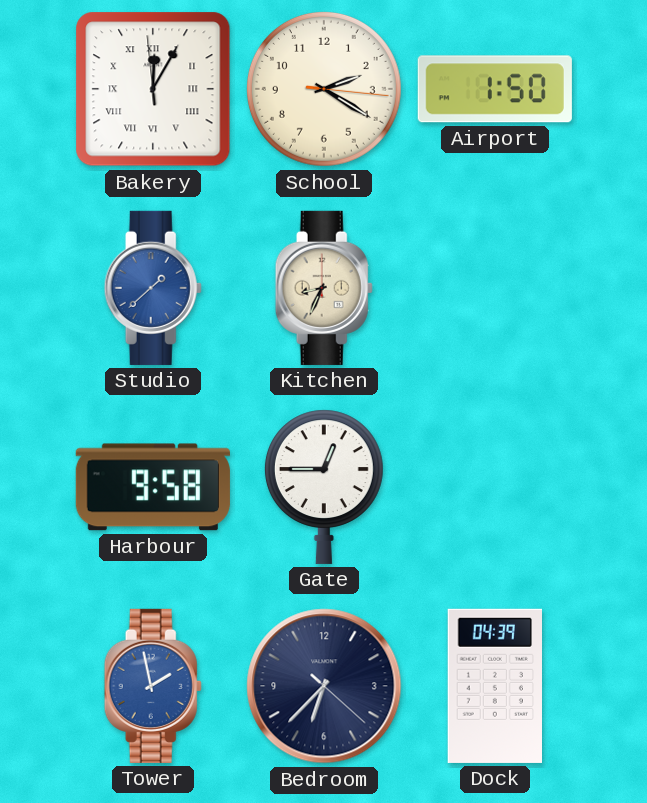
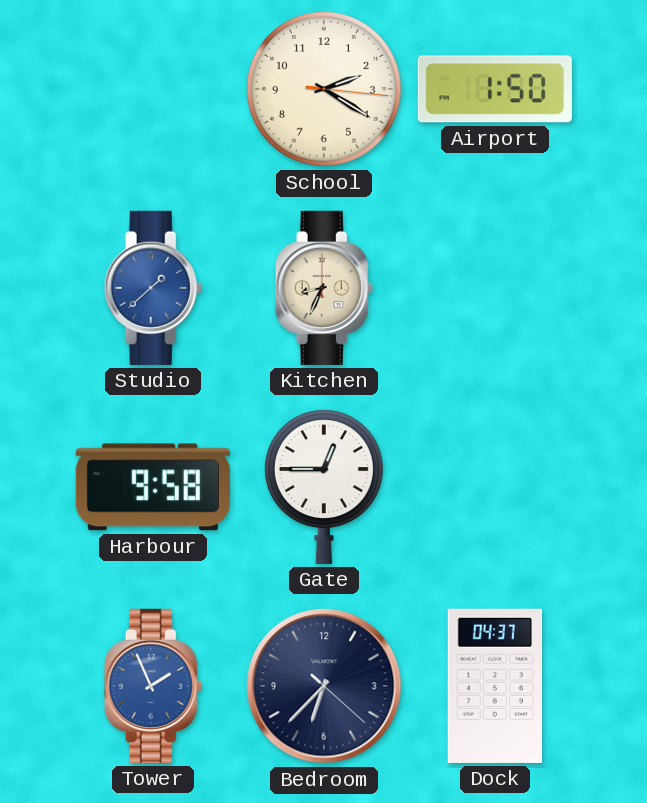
Bakery: 12:04 -> none (153, 89)
Tower: 1:58 -> 1:56 (153, 686)
Dock: 04:39 -> 04:37 (494, 686)
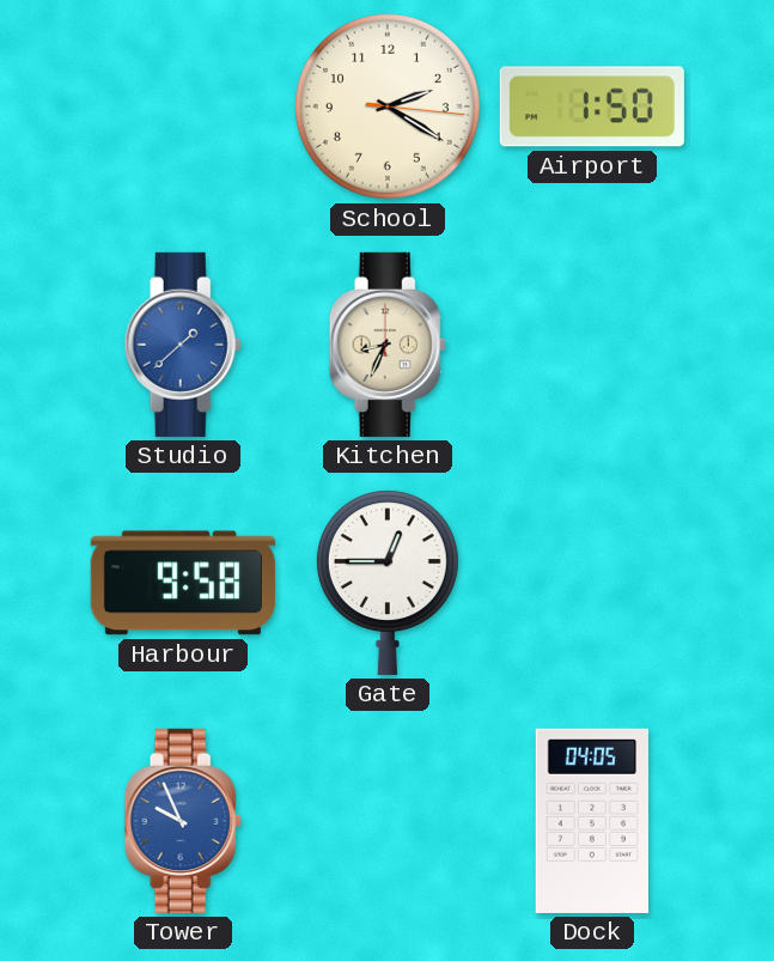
Tower: 1:56 -> 9:56 (183, 821)
Bedroom: 6:37 -> none (324, 686)
Dock: 04:37 -> 04:05 (591, 821)
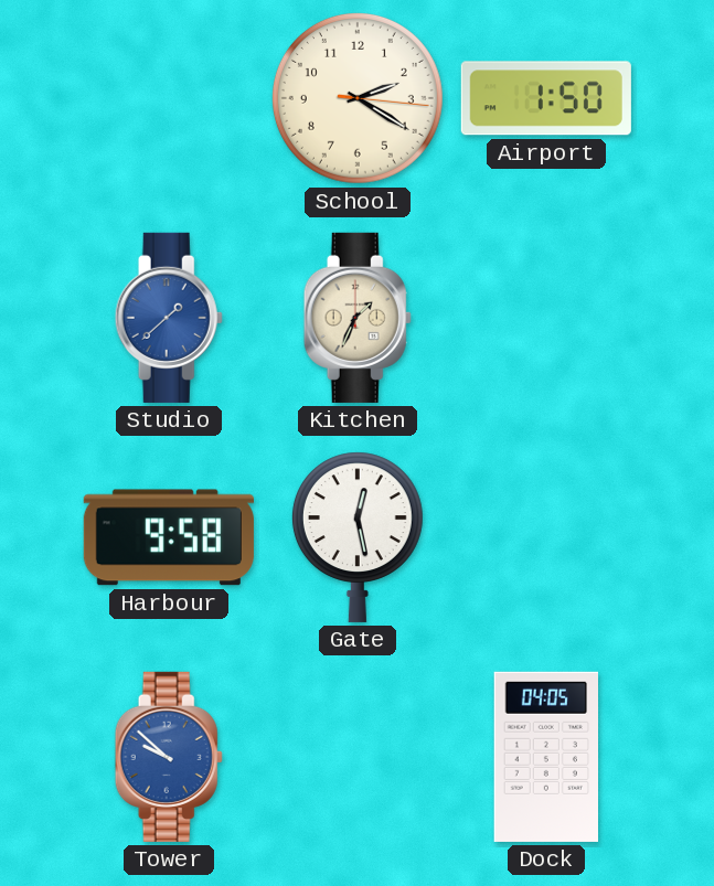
Kitchen: 8:34 -> 1:34 (358, 318)
Gate: 12:45 -> 12:28 (358, 537)
Tower: 9:56 -> 9:52 (169, 757)
